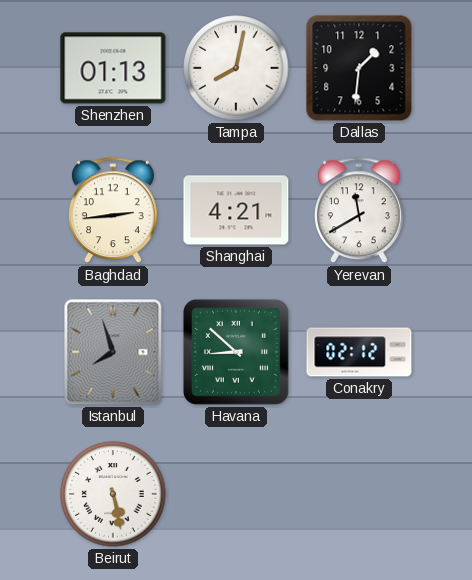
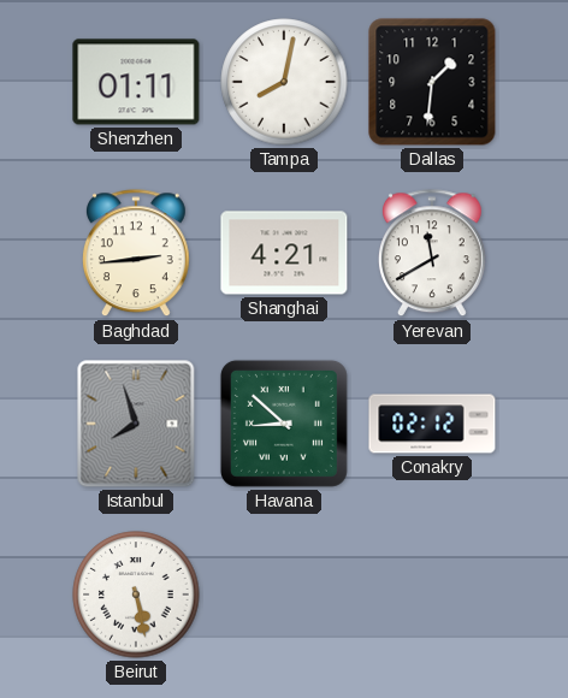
Shenzhen: 01:13 -> 01:11 (136, 82)
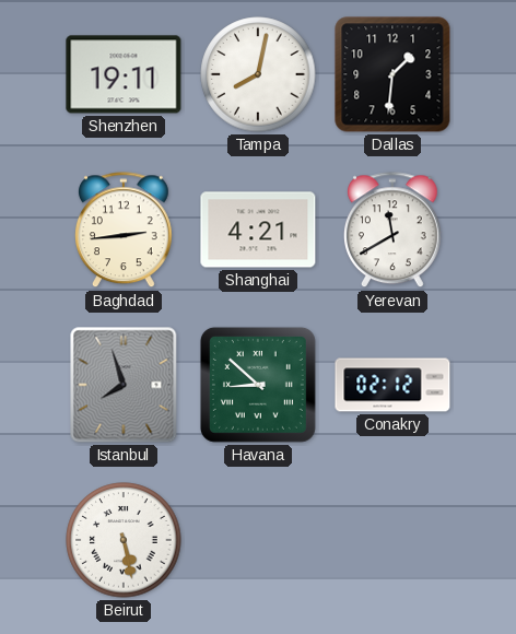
Shenzhen: 01:11 -> 19:11 (124, 74)
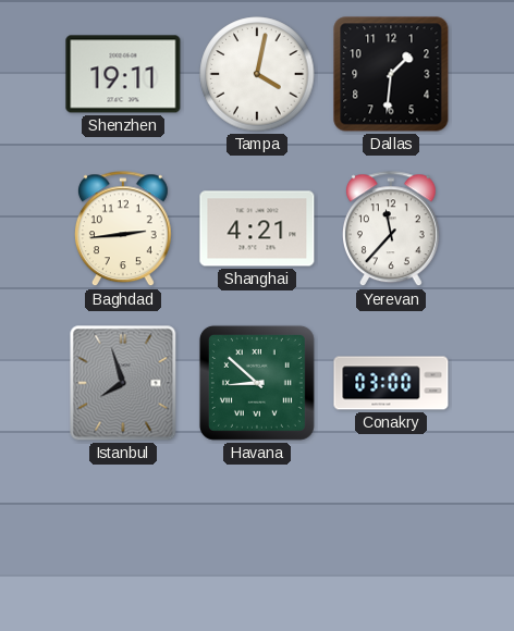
Tampa: 8:02 -> 4:02 (257, 74)
Yerevan: 11:40 -> 11:37 (391, 230)
Conakry: 02:12 -> 03:00 (391, 383)
Beirut: 5:28 -> none (124, 540)
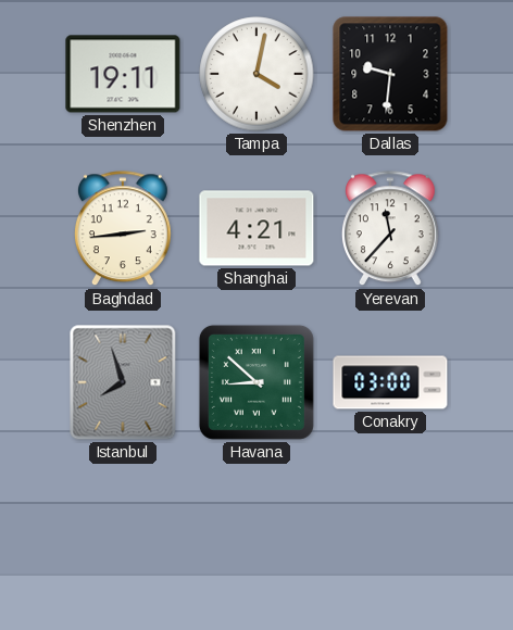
Dallas: 1:31 -> 9:31 (390, 74)
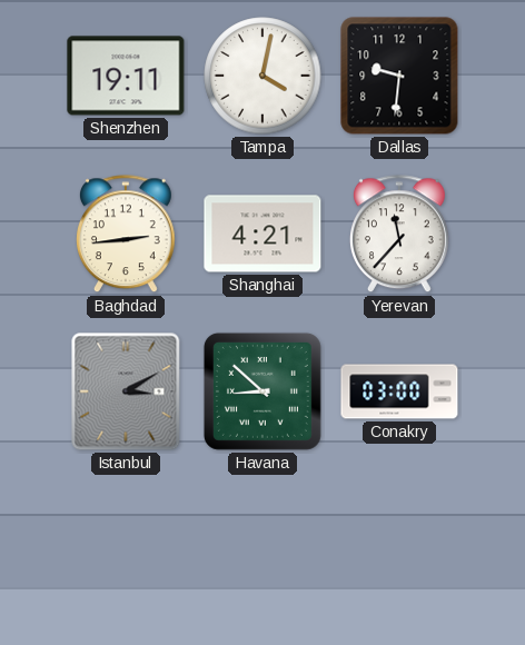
Istanbul: 7:57 -> 3:10 (126, 391)
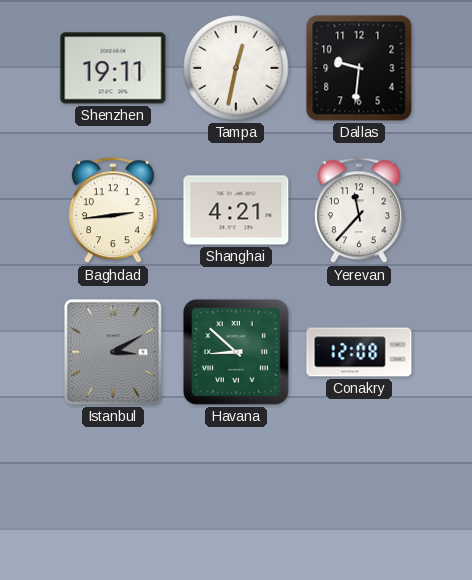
Tampa: 4:02 -> 12:32 (236, 68)
Conakry: 03:00 -> 12:08 (359, 352)
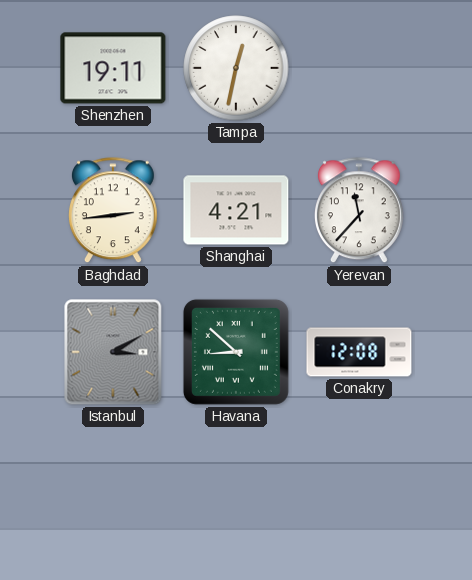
Dallas: 9:31 -> none (359, 68)
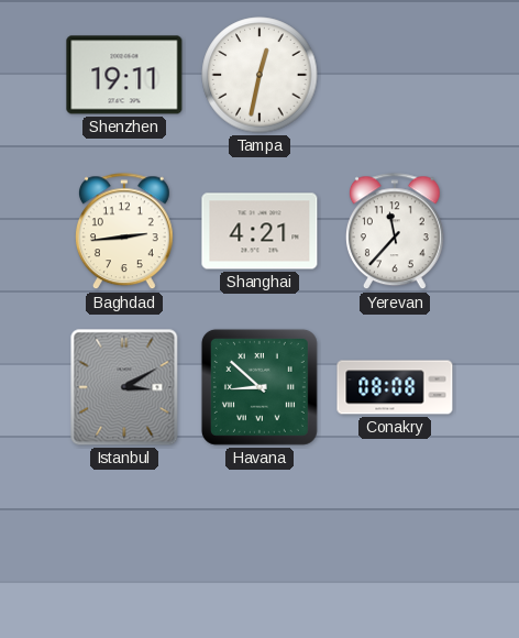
Conakry: 12:08 -> 08:08 (395, 387)
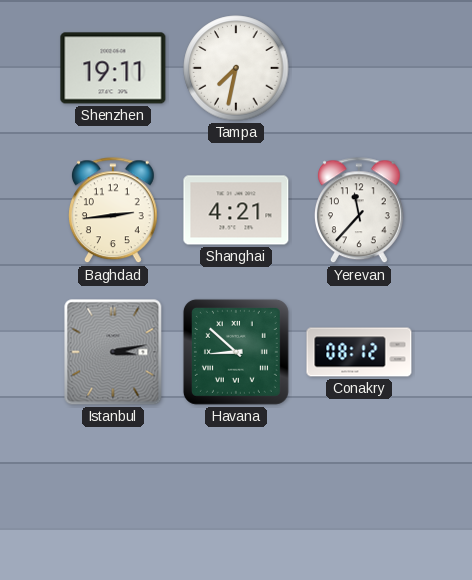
Tampa: 12:32 -> 7:32 (236, 68)
Istanbul: 3:10 -> 3:13 (113, 352)
Conakry: 08:08 -> 08:12 (359, 352)
